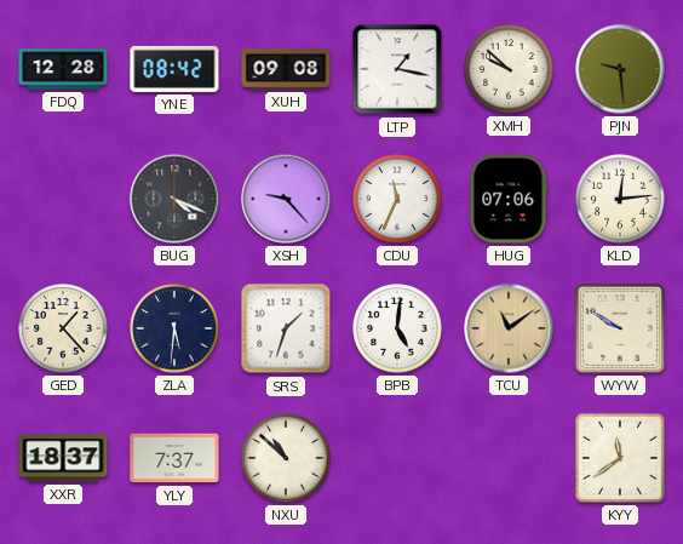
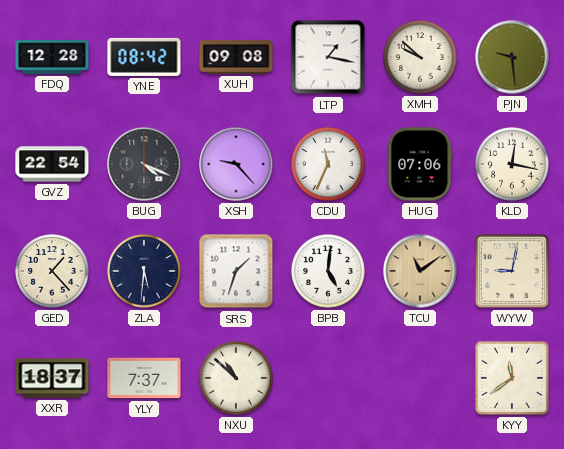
GVZ: none -> 22:54 (52, 164)
KLD: 12:14 -> 12:17 (512, 164)
WYW: 9:50 -> 9:02 (512, 271)
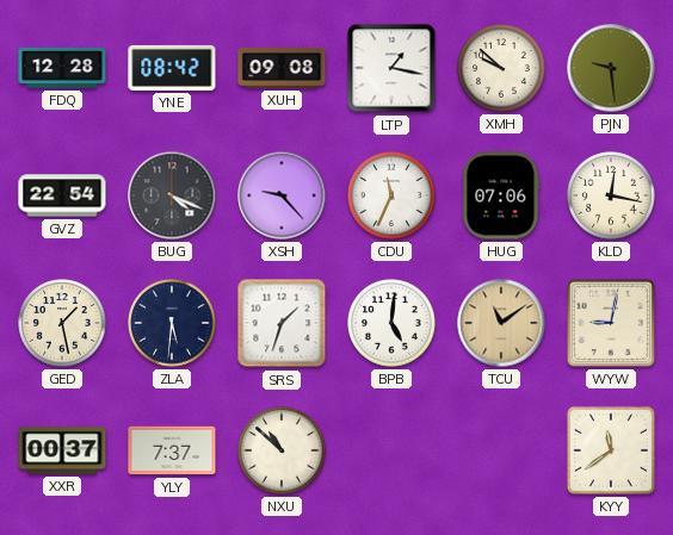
GED: 1:23 -> 1:28 (62, 323)
XXR: 18:37 -> 00:37 (62, 450)
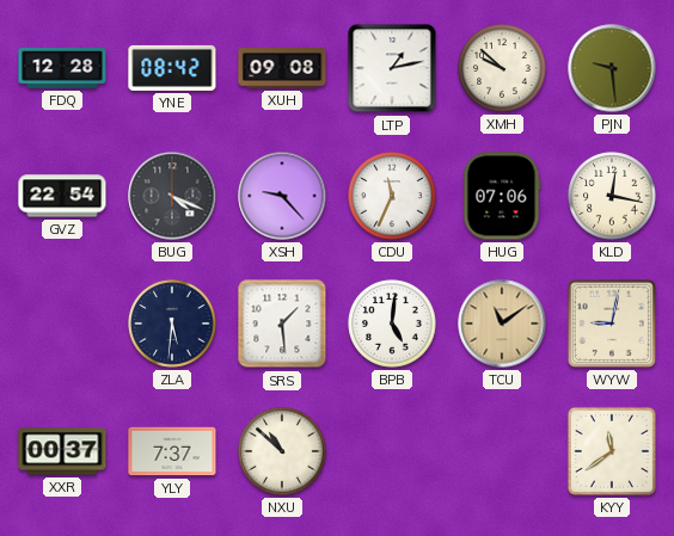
LTP: 1:17 -> 1:13 (392, 68)
GED: 1:28 -> none (62, 323)
SRS: 1:33 -> 1:29 (282, 324)
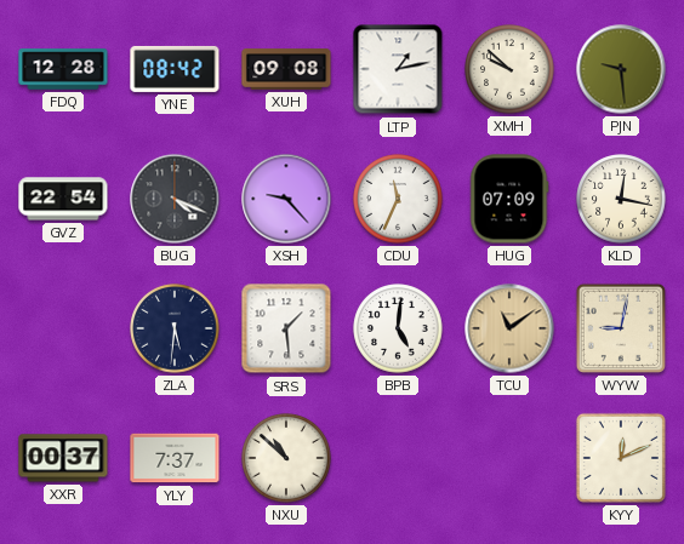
HUG: 07:06 -> 07:09 (509, 199)
KYY: 11:39 -> 12:11 (621, 458)
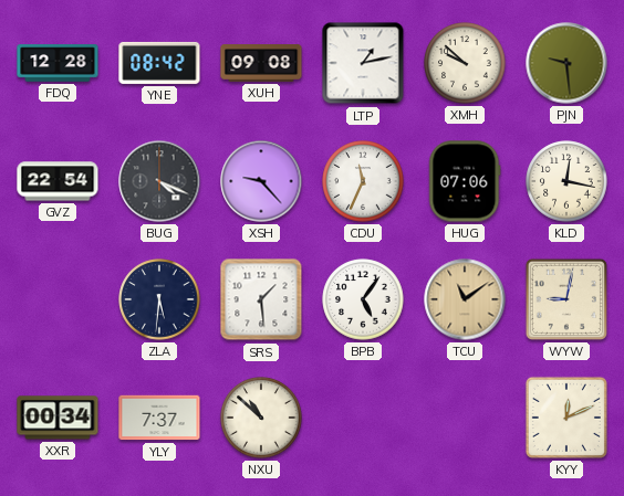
HUG: 07:09 -> 07:06 (465, 181)
BPB: 5:01 -> 5:06 (363, 299)
XXR: 00:37 -> 00:34 (58, 418)
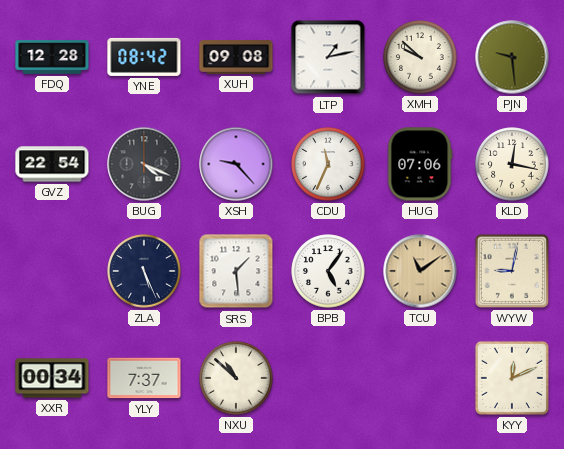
ZLA: 5:31 -> 5:26 (144, 271)
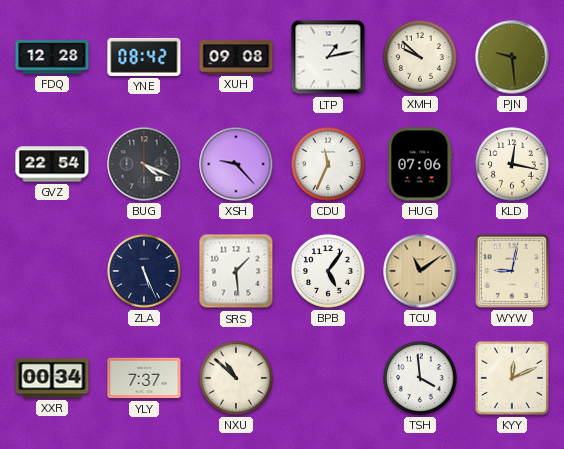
TSH: none -> 3:59 (420, 378)
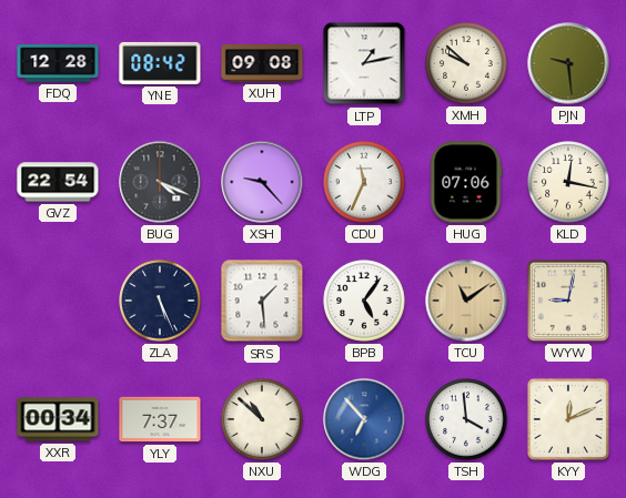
WDG: none -> 6:53 (364, 419)
